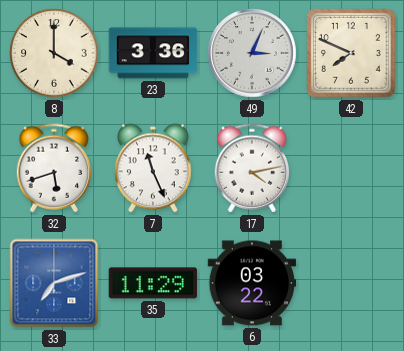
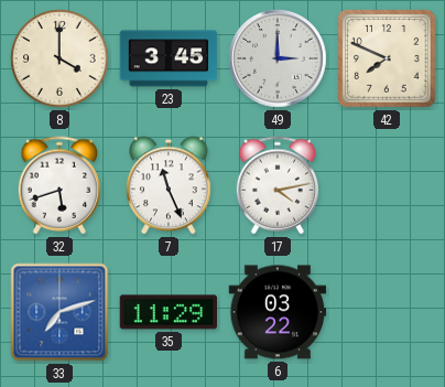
23: 3:36 -> 3:45 (169, 58)
49: 3:04 -> 3:00 (278, 58)
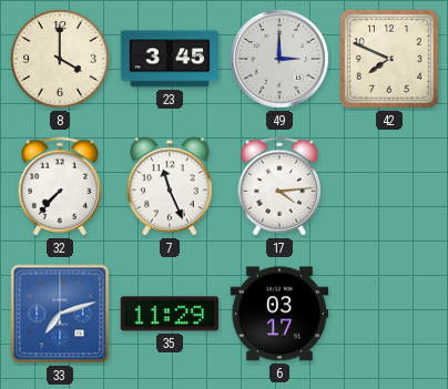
32: 5:42 -> 7:37 (60, 186)
17: 4:13 -> 4:14 (279, 186)
6: 03:22 -> 03:17 (279, 314)
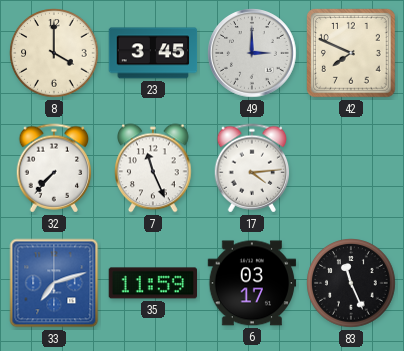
35: 11:29 -> 11:59 (152, 283)
83: none -> 11:26 (351, 283)
